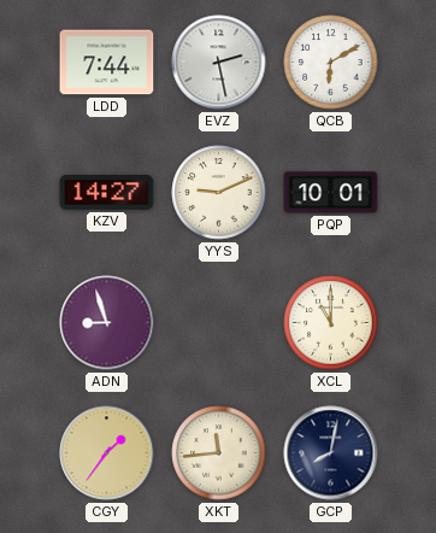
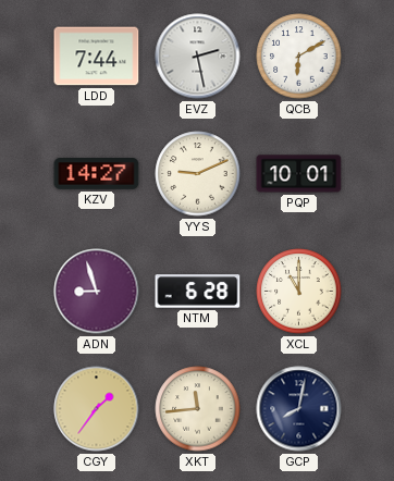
NTM: none -> 6:28 (198, 292)
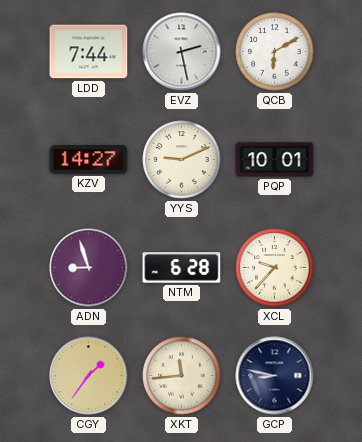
XCL: 11:00 -> 9:37 (275, 268)
GCP: 8:02 -> 8:47 (275, 376)
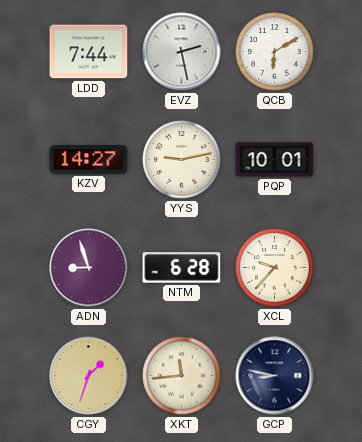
YYS: 9:11 -> 9:13 (182, 160)
CGY: 1:36 -> 1:33 (89, 376)
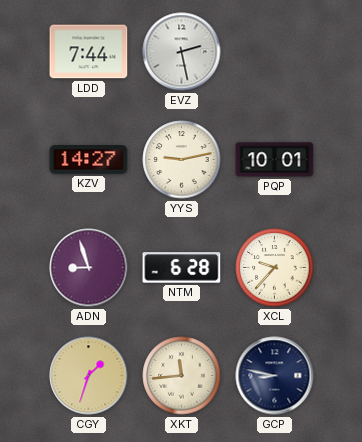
QCB: 6:10 -> none (275, 52)
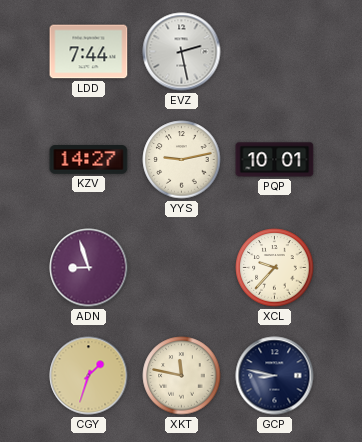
NTM: 6:28 -> none (182, 268)
XKT: 11:44 -> 11:47 (182, 376)
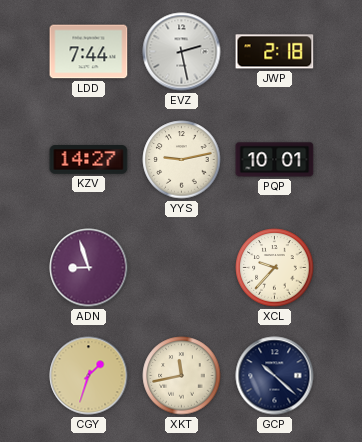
JWP: none -> 2:18 (275, 52)
XKT: 11:47 -> 11:43 (182, 376)
GCP: 8:47 -> 10:22 (275, 376)
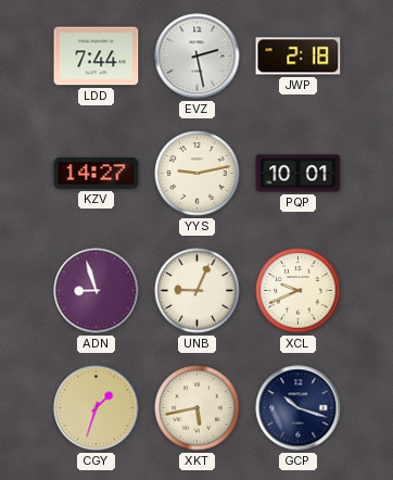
UNB: none -> 9:04 (198, 291)
XCL: 9:37 -> 9:41 (299, 291)
XKT: 11:43 -> 5:43 (198, 408)
GCP: 10:22 -> 10:18 (299, 408)
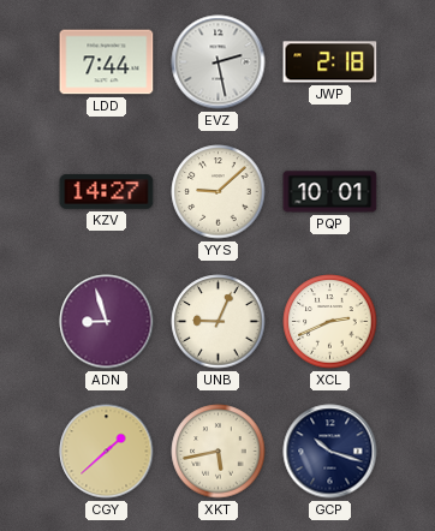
YYS: 9:13 -> 9:08 (219, 192)
XCL: 9:41 -> 2:41 (330, 322)
CGY: 1:33 -> 1:38 (107, 452)
